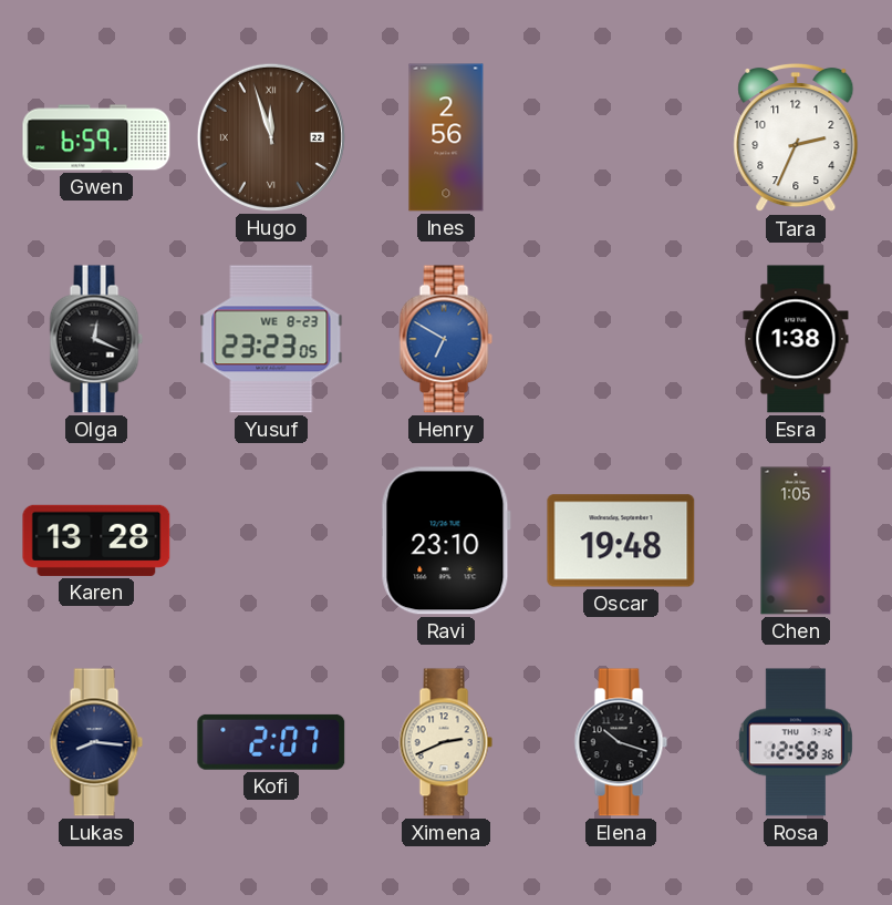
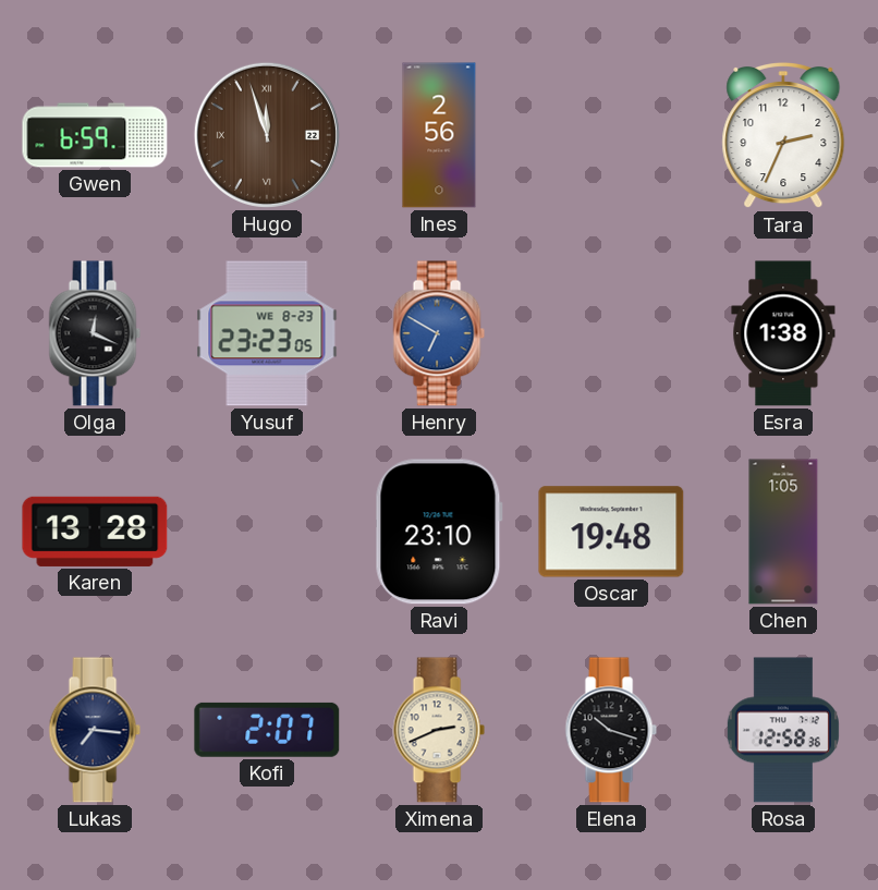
Lukas: 8:16 -> 7:16 (95, 730)
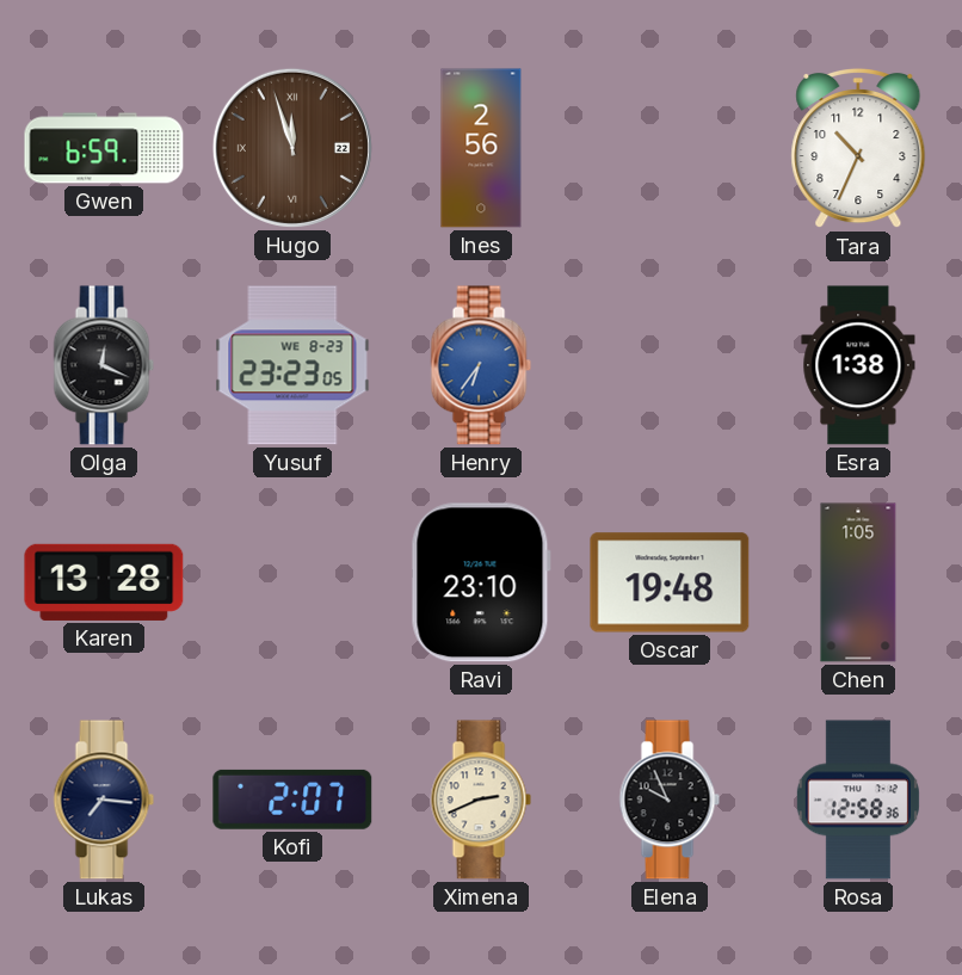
Tara: 2:34 -> 10:34 (858, 148)
Henry: 6:50 -> 6:36 (481, 365)
Elena: 10:18 -> 9:56 (670, 800)
